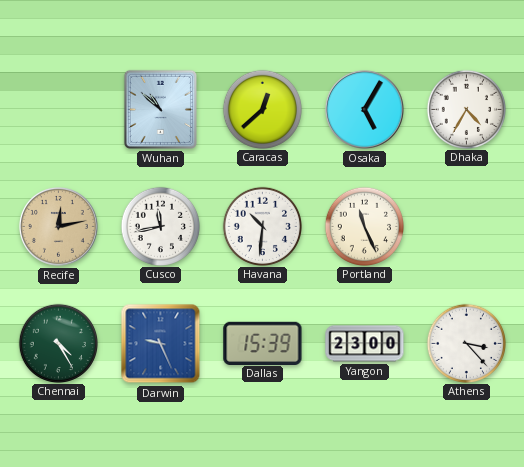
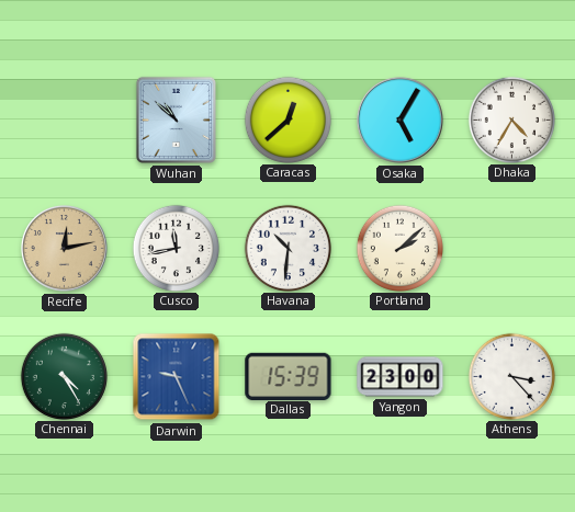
Portland: 11:26 -> 2:08 (399, 248)
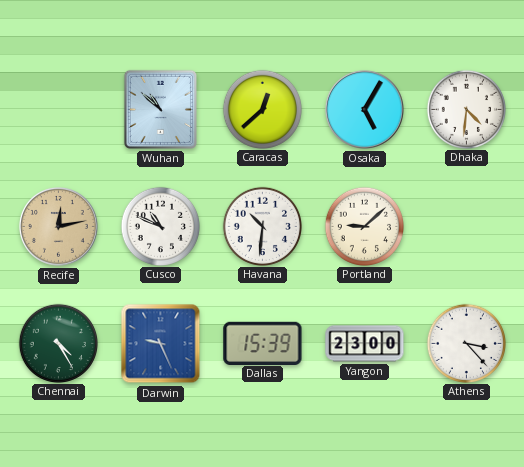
Dhaka: 4:35 -> 4:31 (466, 109)
Cusco: 11:43 -> 10:49 (160, 226)
Portland: 2:08 -> 9:08 (364, 226)
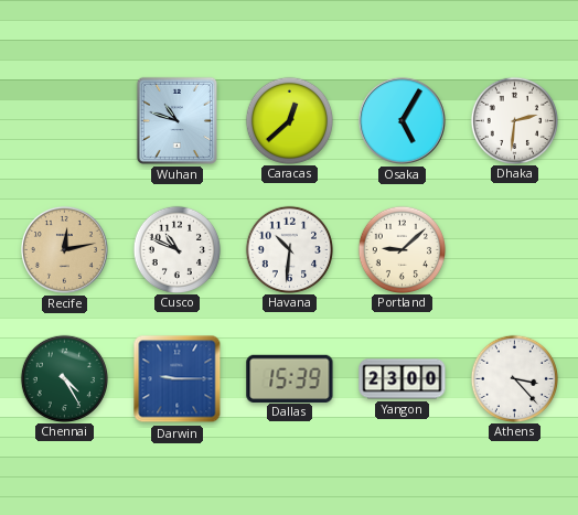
Wuhan: 10:52 -> 10:48 (176, 120)
Dhaka: 4:31 -> 2:31 (514, 120)
Darwin: 9:26 -> 9:15 (178, 379)
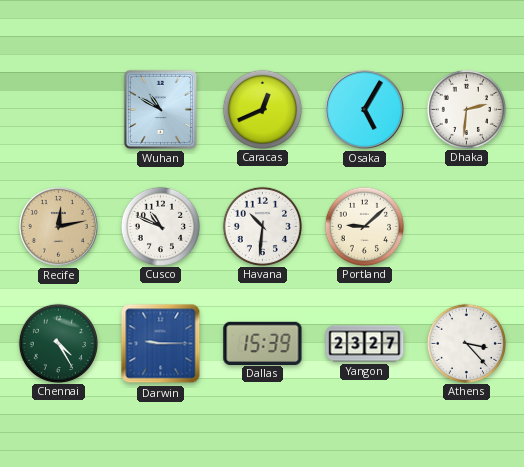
Wuhan: 10:48 -> 10:50 (160, 109)
Caracas: 12:38 -> 12:41 (262, 109)
Yangon: 23:00 -> 23:27 (365, 344)
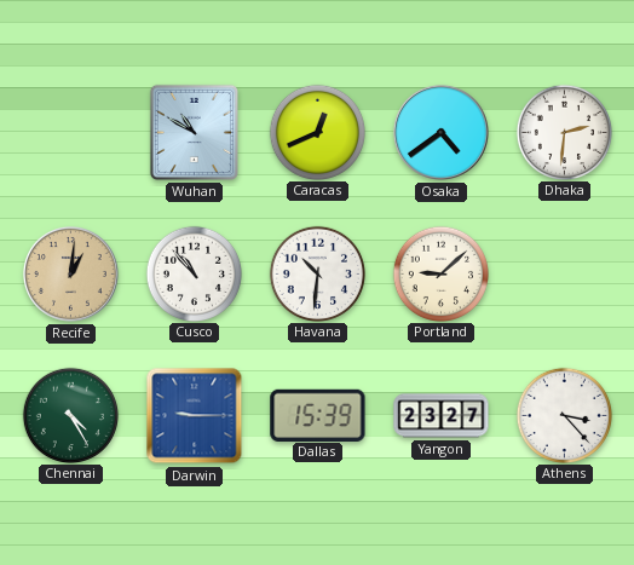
Osaka: 5:05 -> 4:39 (440, 132)
Recife: 12:13 -> 1:01 (70, 273)
Cusco: 10:49 -> 10:53 (194, 273)
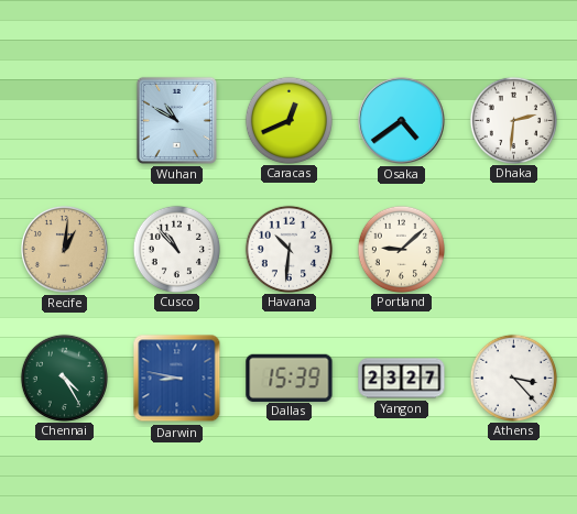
Darwin: 9:15 -> 8:47 (177, 379)
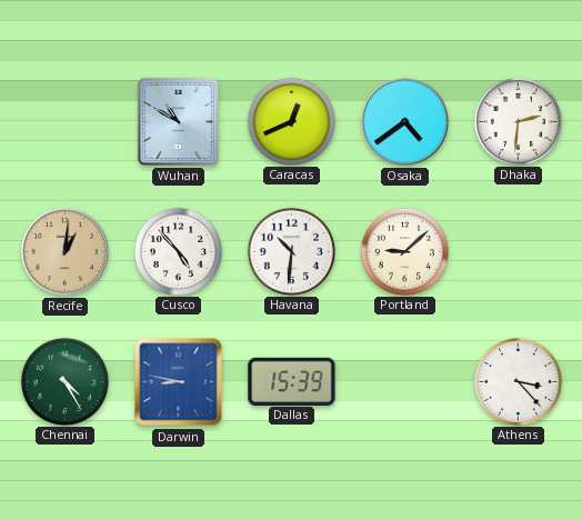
Cusco: 10:53 -> 4:53 (178, 251)
Yangon: 23:27 -> none (402, 379)
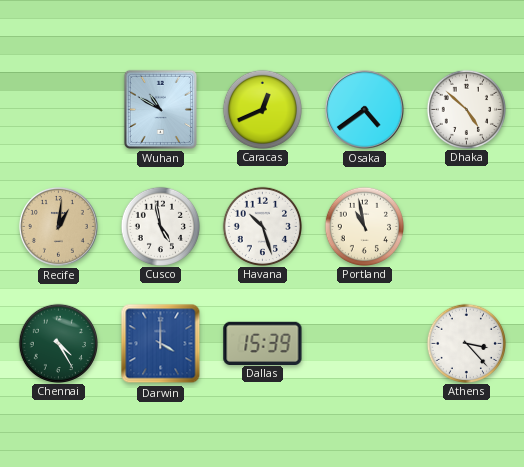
Dhaka: 2:31 -> 4:52 (466, 109)
Cusco: 4:53 -> 4:58 (160, 226)
Havana: 10:31 -> 10:27 (262, 226)
Portland: 9:08 -> 10:58 (364, 226)
Darwin: 8:47 -> 4:00 (161, 344)
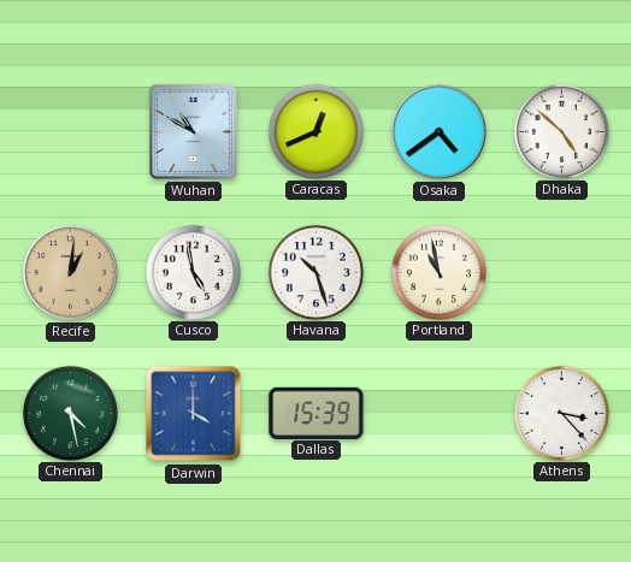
Chennai: 4:25 -> 4:28 (70, 413)
